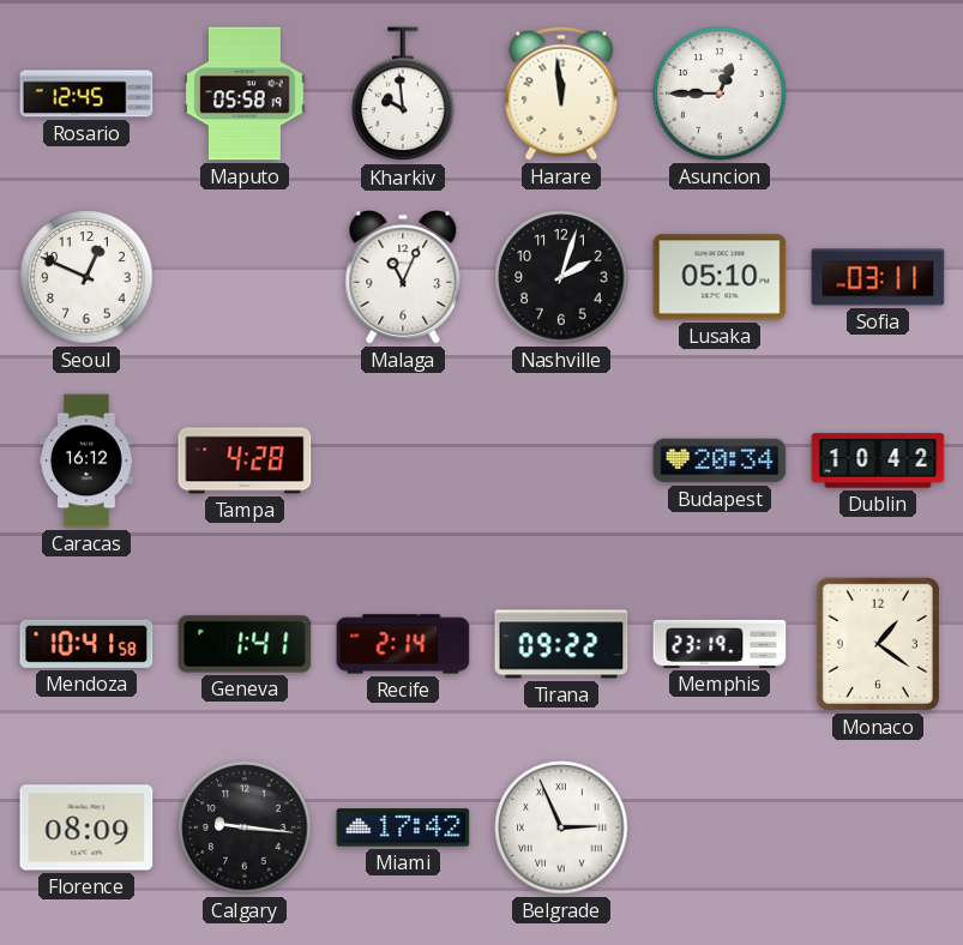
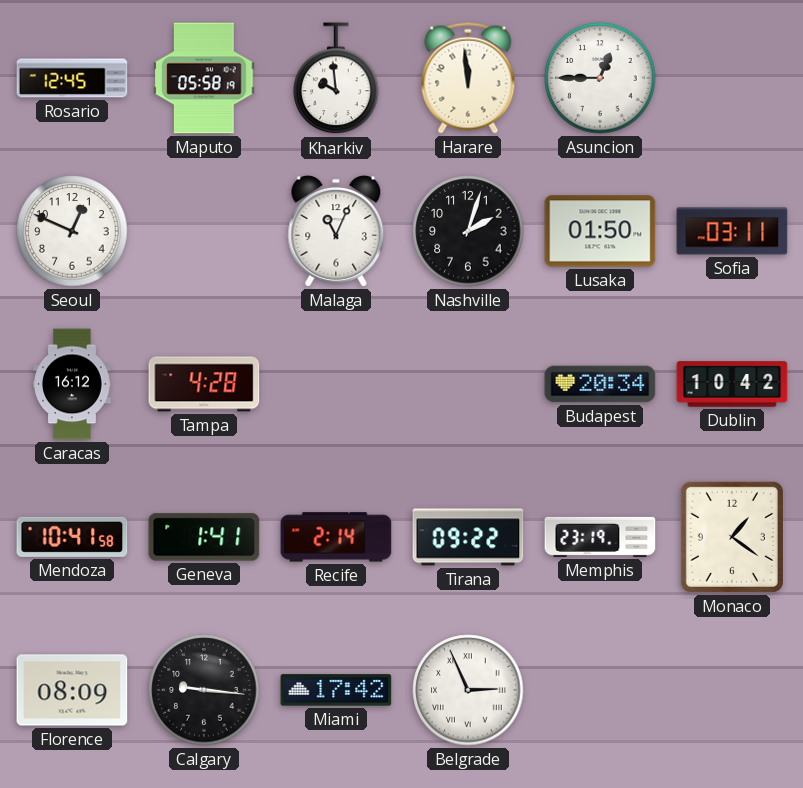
Lusaka: 05:10 -> 01:50 (600, 231)
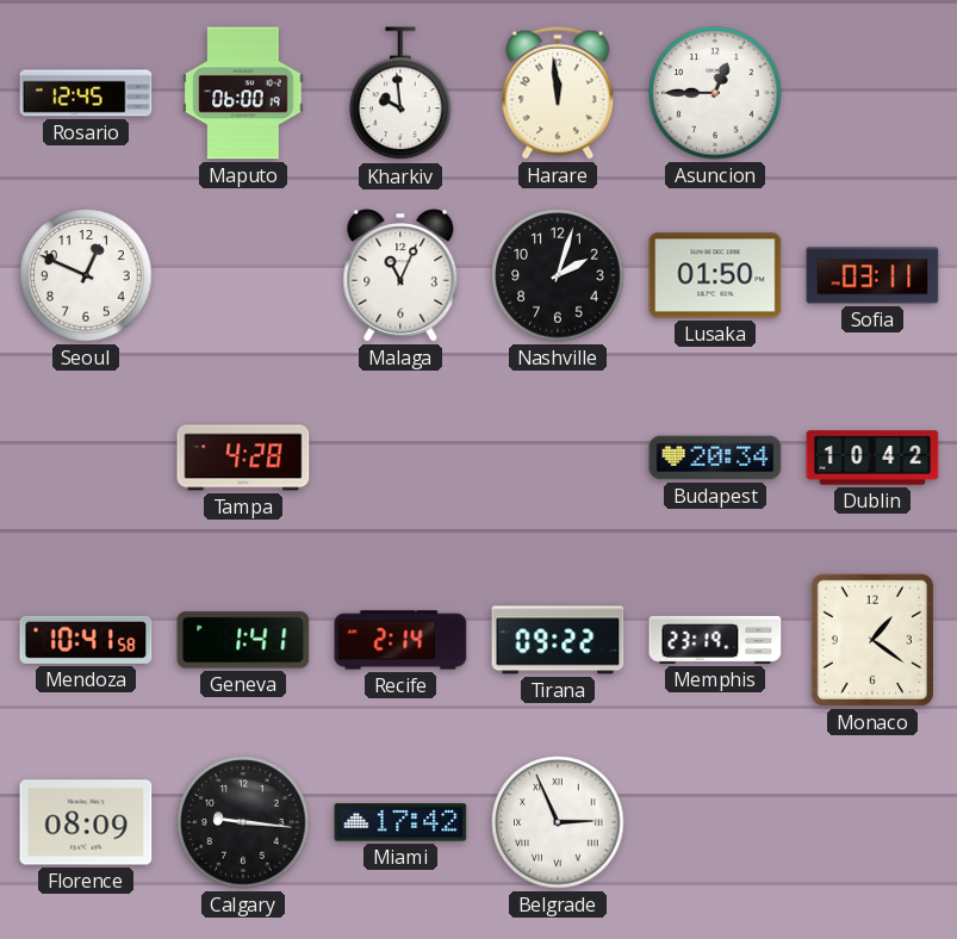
Maputo: 05:58 -> 06:00 (243, 93)
Caracas: 16:12 -> none (73, 384)
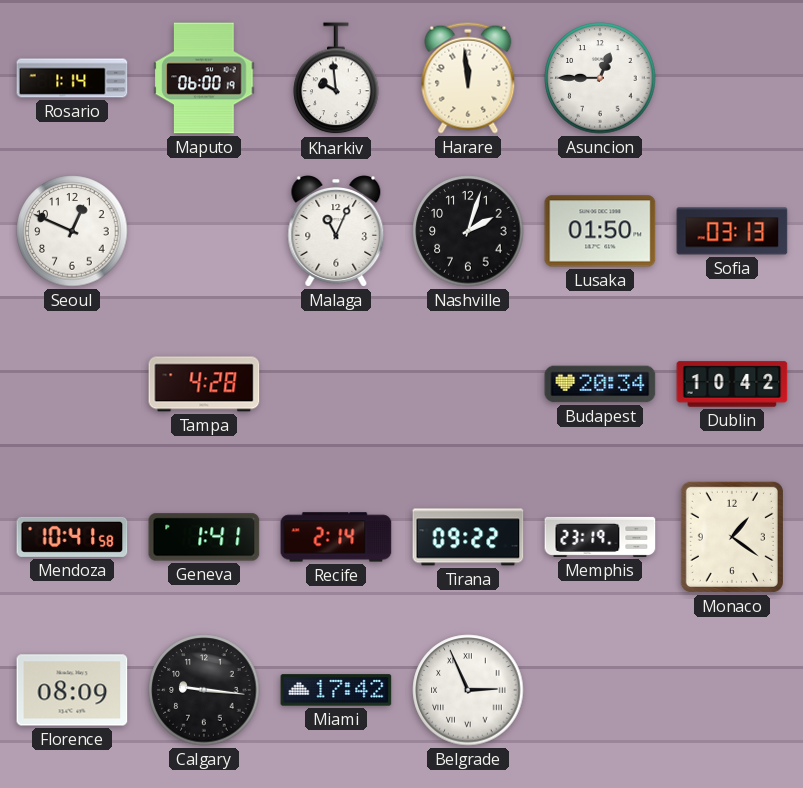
Rosario: 12:45 -> 1:14 (72, 78)
Sofia: 03:11 -> 03:13 (732, 231)
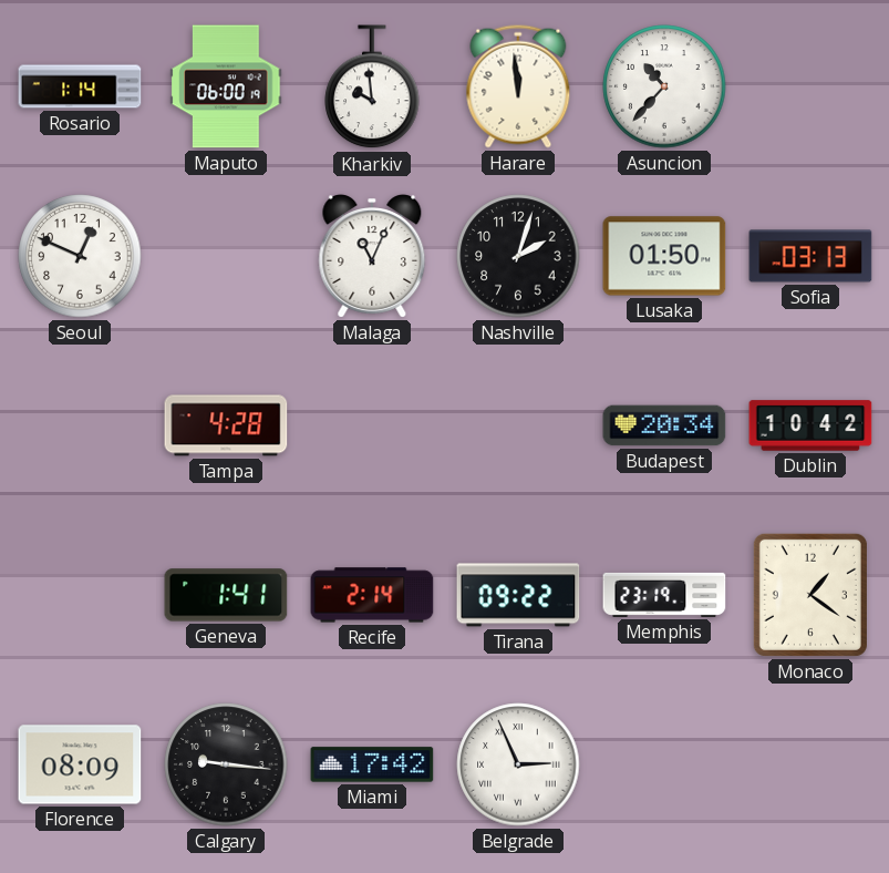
Asuncion: 12:45 -> 10:37 (664, 86)
Mendoza: 10:41 -> none (72, 537)
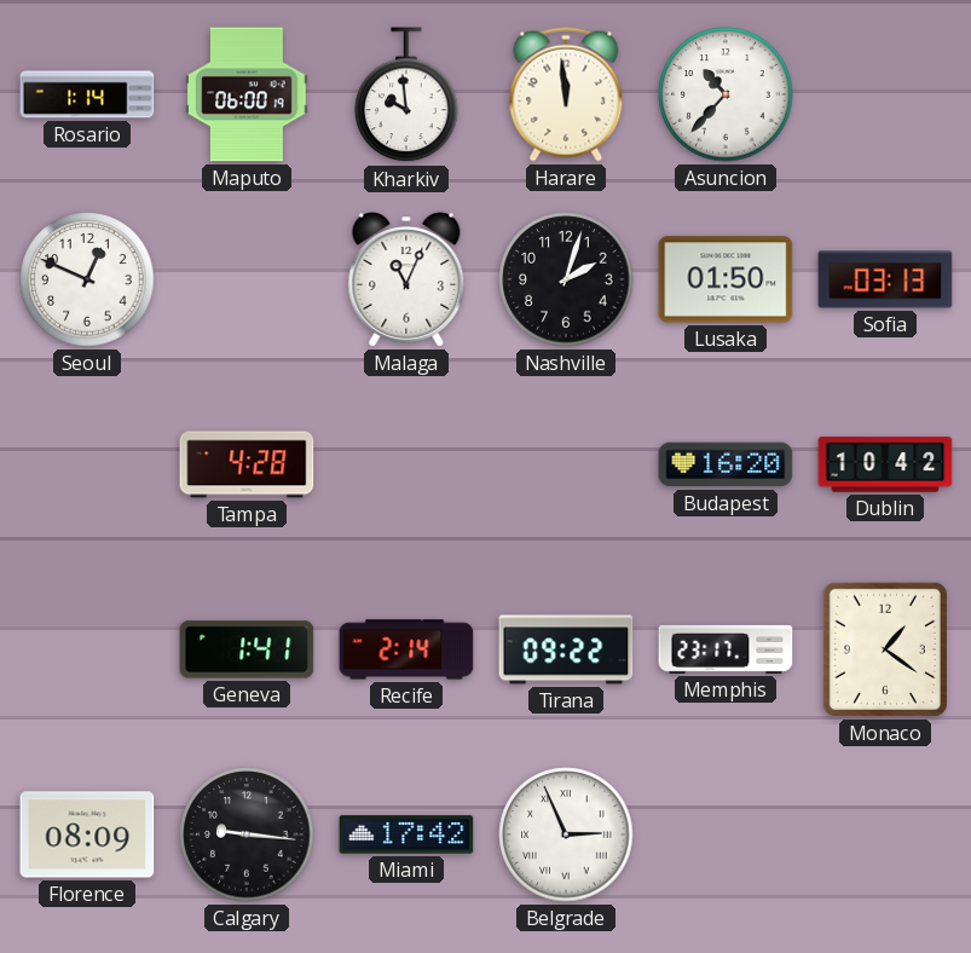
Budapest: 20:34 -> 16:20 (726, 464)
Memphis: 23:19 -> 23:17 (726, 649)
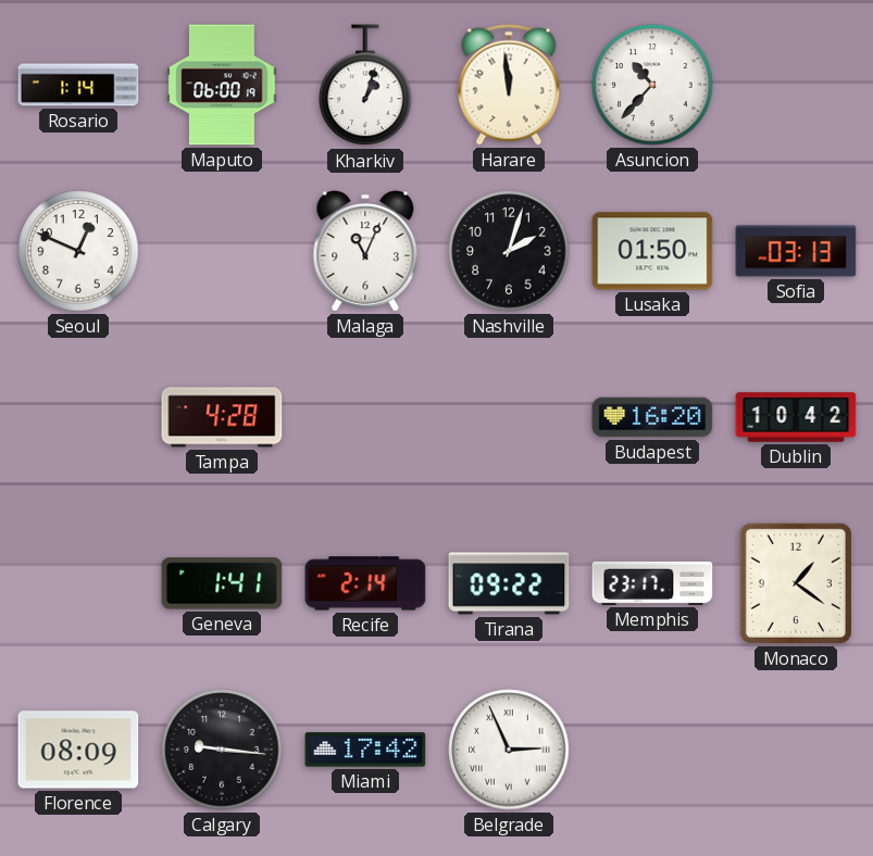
Kharkiv: 9:59 -> 1:03 (365, 86)
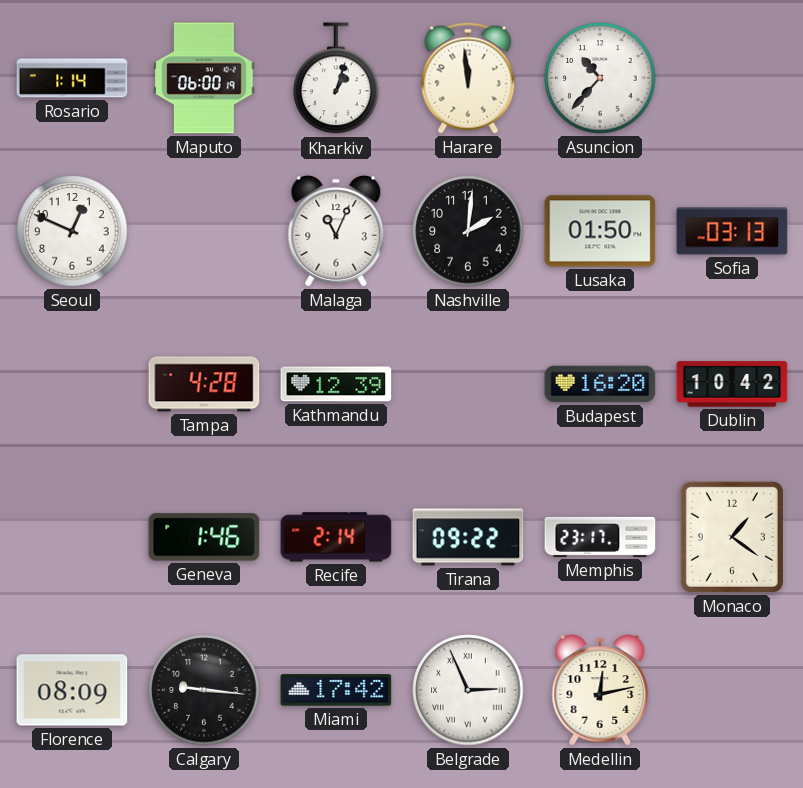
Nashville: 2:03 -> 2:01 (468, 231)
Kathmandu: none -> 12:39 (336, 384)
Geneva: 1:41 -> 1:46 (204, 537)
Medellin: none -> 12:13 (600, 690)
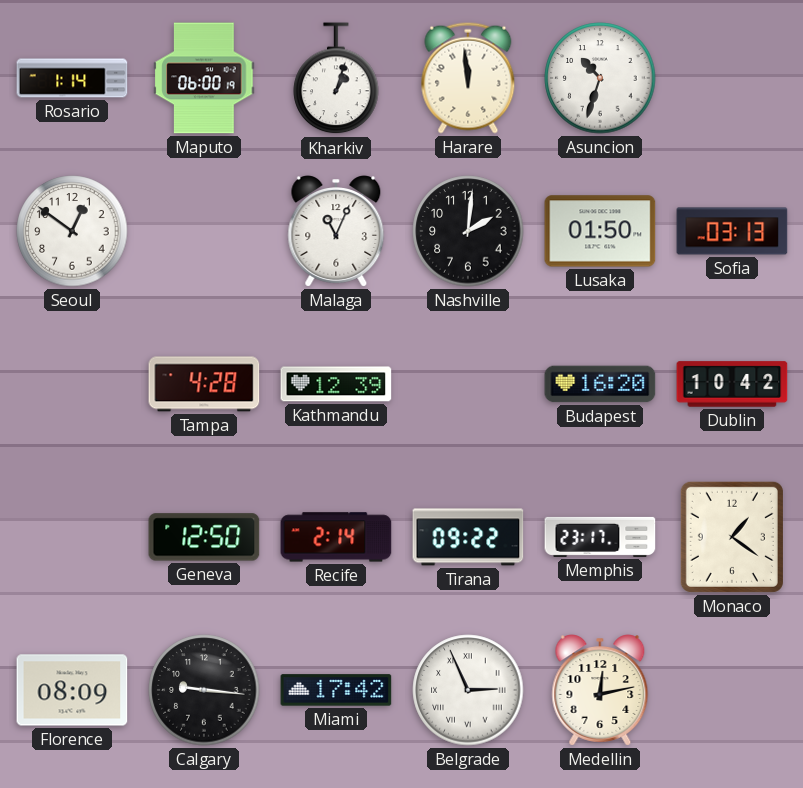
Asuncion: 10:37 -> 10:33 (600, 78)
Seoul: 12:49 -> 12:51 (72, 231)
Geneva: 1:46 -> 12:50 (204, 537)
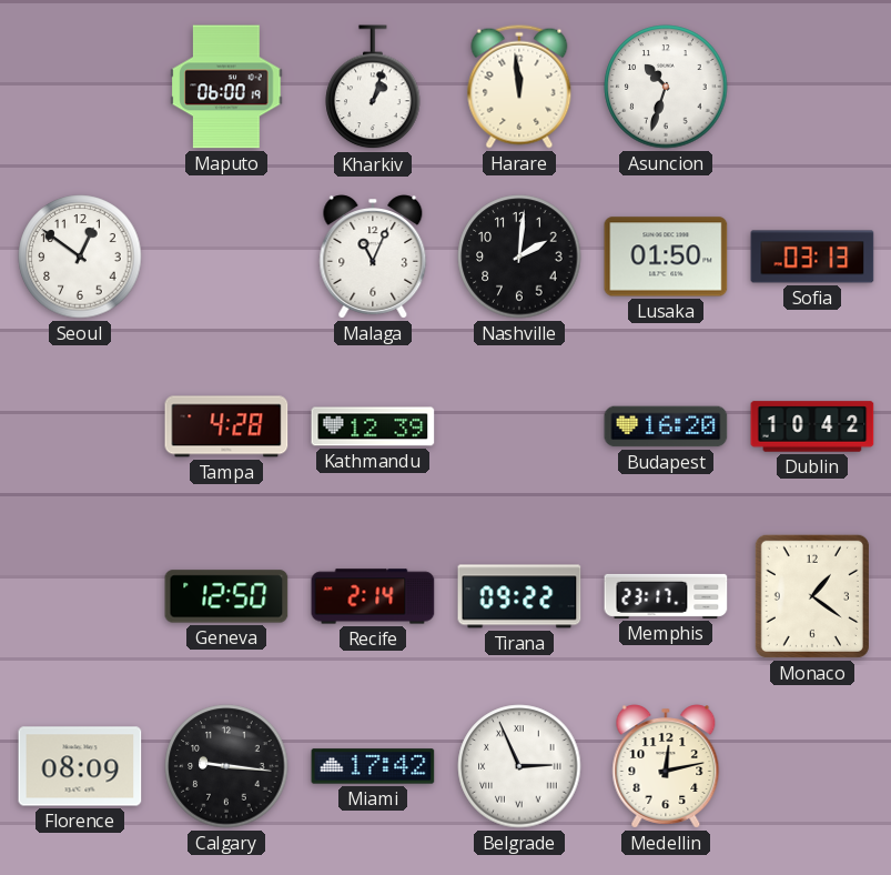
Rosario: 1:14 -> none (72, 78)
